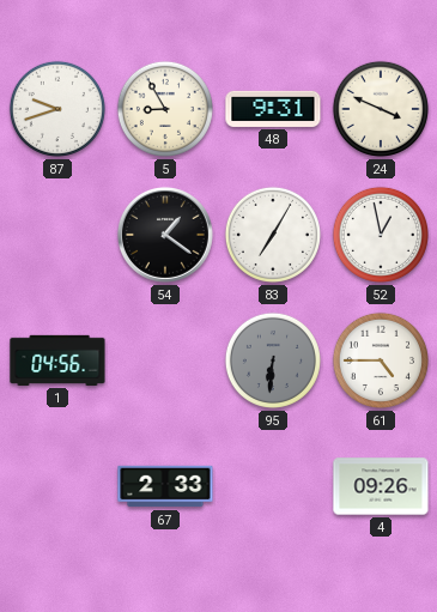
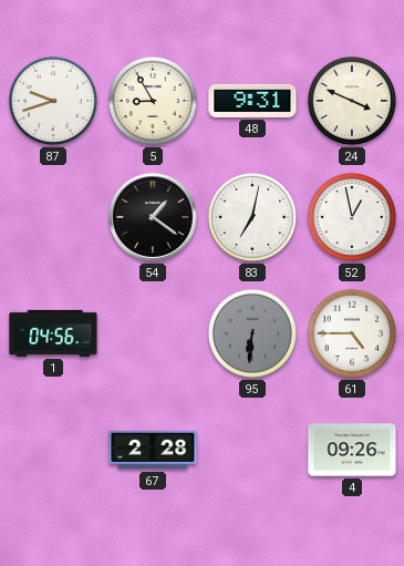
83: 7:05 -> 7:02 (252, 217)
67: 2:33 -> 2:28 (153, 450)
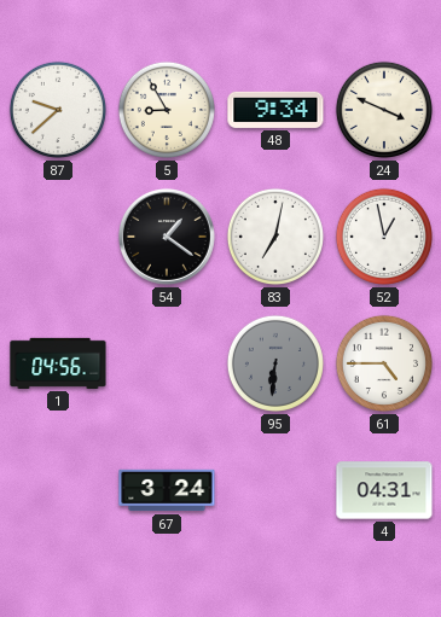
87: 9:42 -> 9:38 (58, 110)
48: 9:31 -> 9:34 (275, 110)
67: 2:28 -> 3:24 (167, 490)
4: 09:26 -> 04:31 (384, 490)
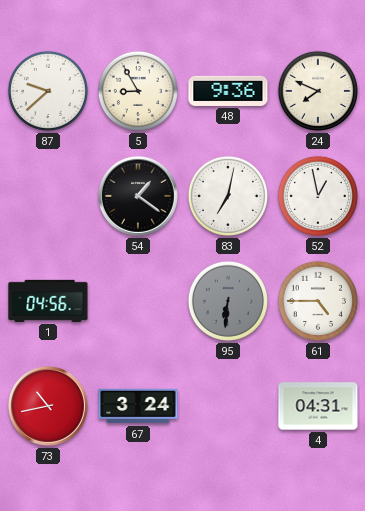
48: 9:34 -> 9:36 (228, 91)
24: 3:49 -> 7:49 (318, 91)
73: none -> 10:43 (48, 406)
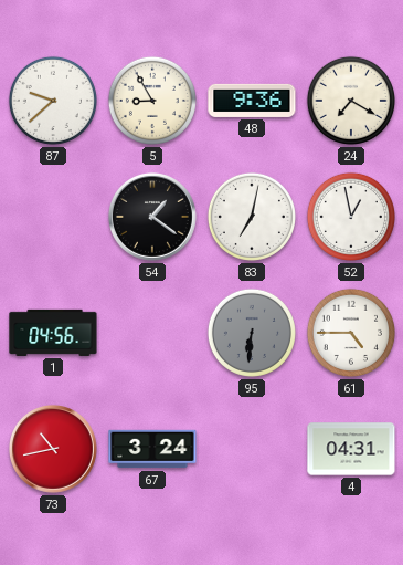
24: 7:49 -> 7:20 (351, 101)
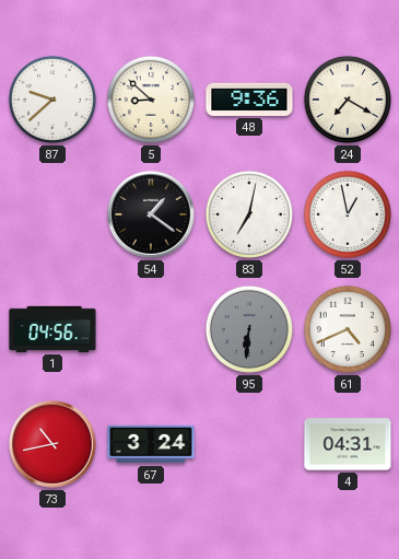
5: 8:55 -> 8:52 (151, 100)
61: 4:45 -> 4:41 (348, 329)
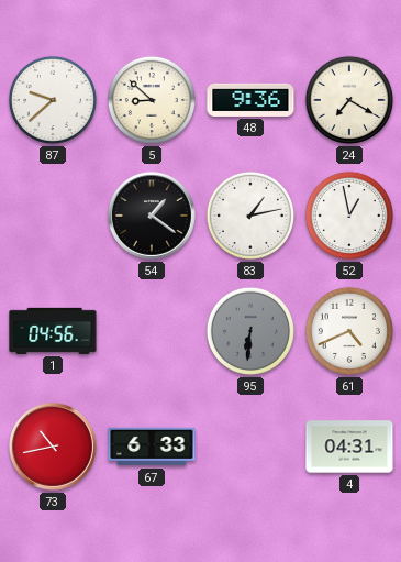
83: 7:02 -> 1:13 (250, 216)
67: 3:24 -> 6:33 (152, 447)
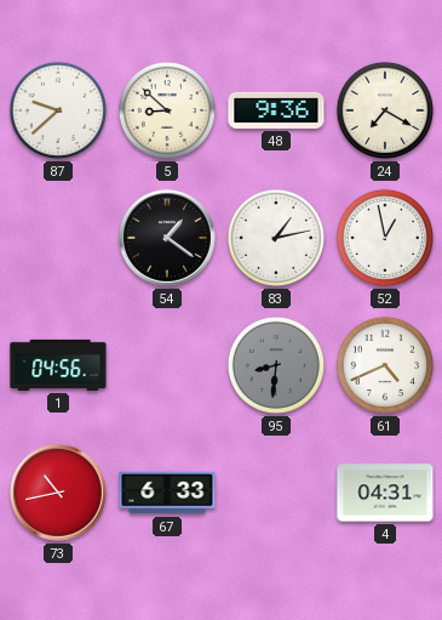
95: 6:31 -> 8:31 (276, 365)
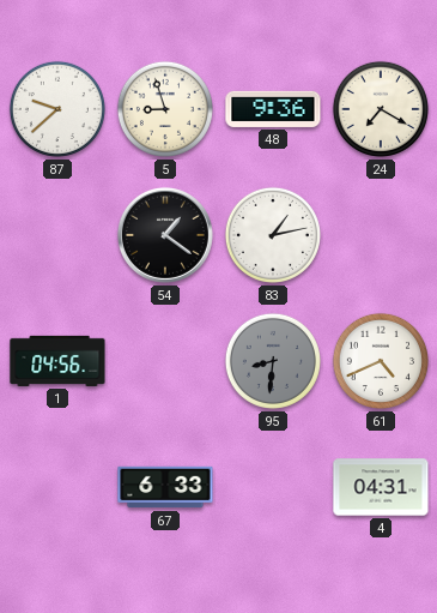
5: 8:52 -> 8:57 (165, 109)
52: 12:58 -> none (385, 238)
73: 10:43 -> none (58, 493)
